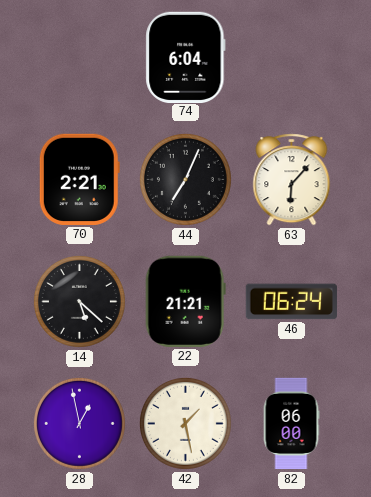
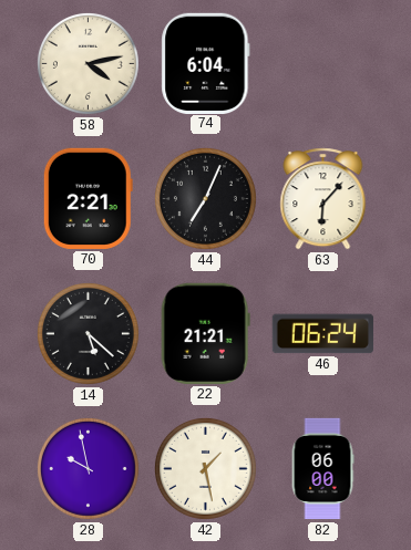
58: none -> 4:13 (88, 63)
28: 12:58 -> 9:58 (88, 468)
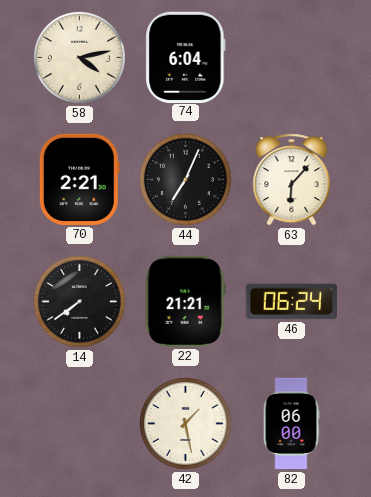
14: 5:22 -> 7:39 (79, 301)
28: 9:58 -> none (88, 468)
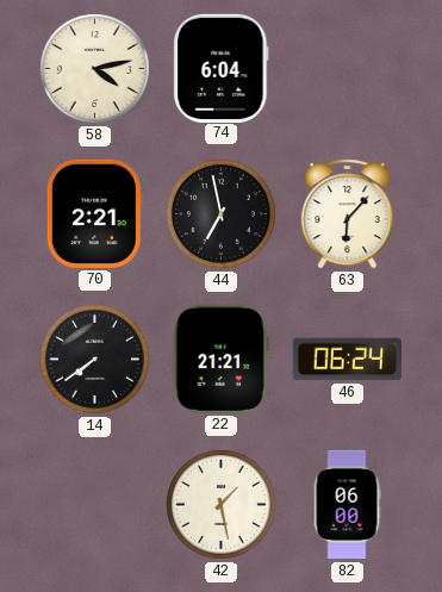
44: 7:04 -> 6:58 (220, 213)
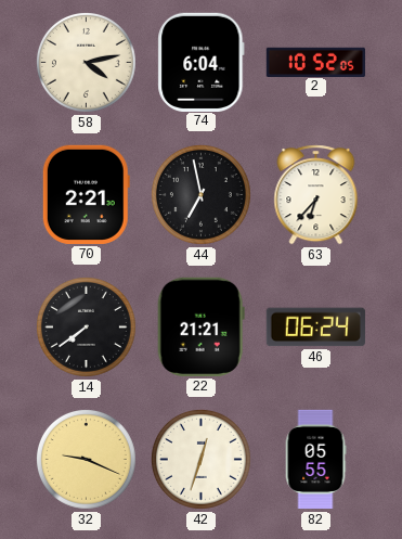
2: none -> 10:52 (315, 62)
63: 6:07 -> 6:37 (316, 195)
32: none -> 9:19 (86, 459)
42: 1:28 -> 12:33 (200, 459)
82: 06:00 -> 05:55 (315, 460)
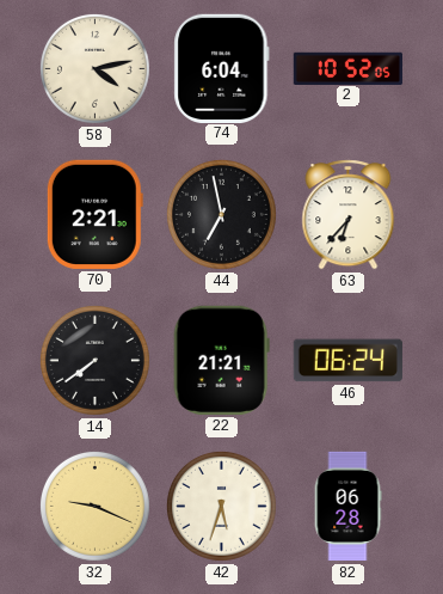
42: 12:33 -> 5:33 (221, 506)
82: 05:55 -> 06:28 (347, 507)
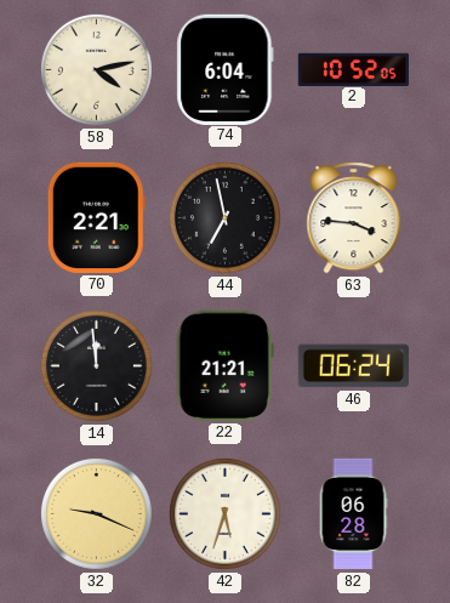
63: 6:37 -> 3:46 (354, 218)
14: 7:39 -> 11:59 (96, 365)
